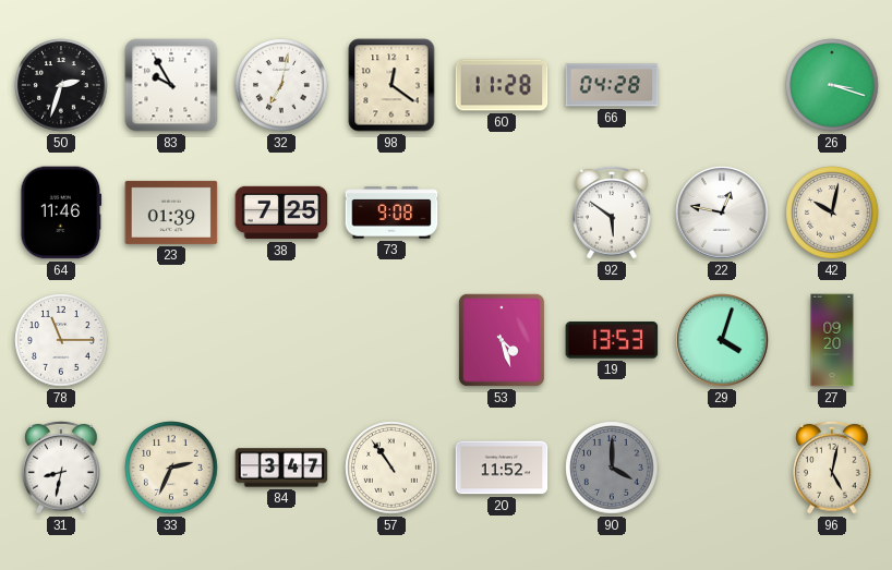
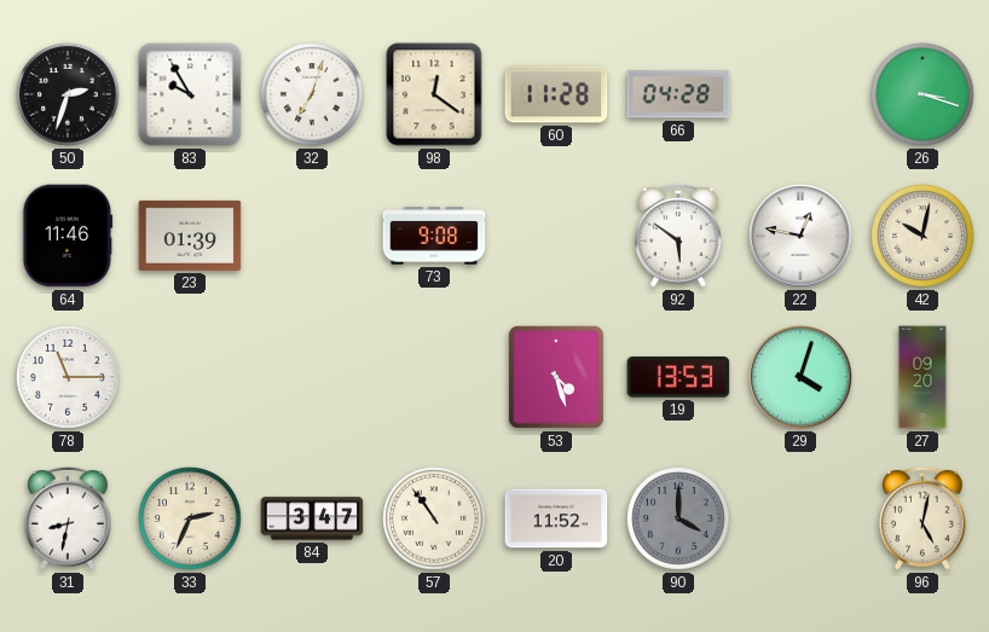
32: 7:02 -> 7:03 (312, 94)
38: 7:25 -> none (281, 213)
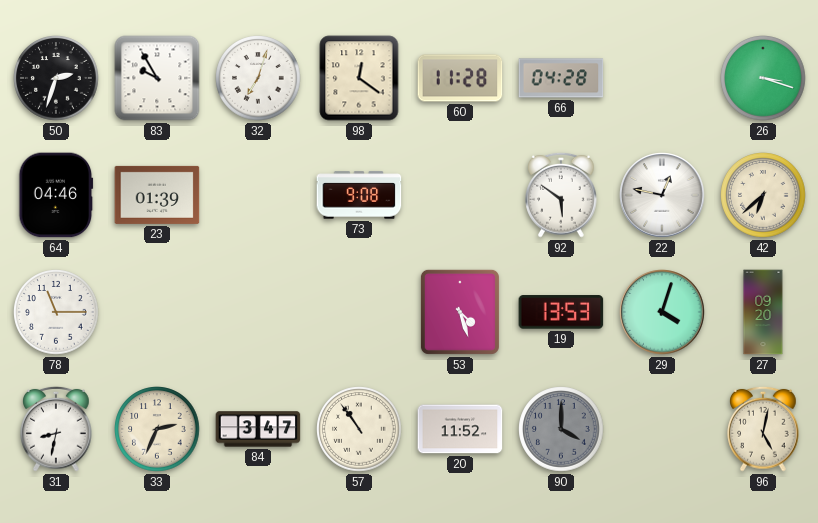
64: 11:46 -> 04:46 (56, 195)
42: 10:02 -> 6:38 (763, 195)
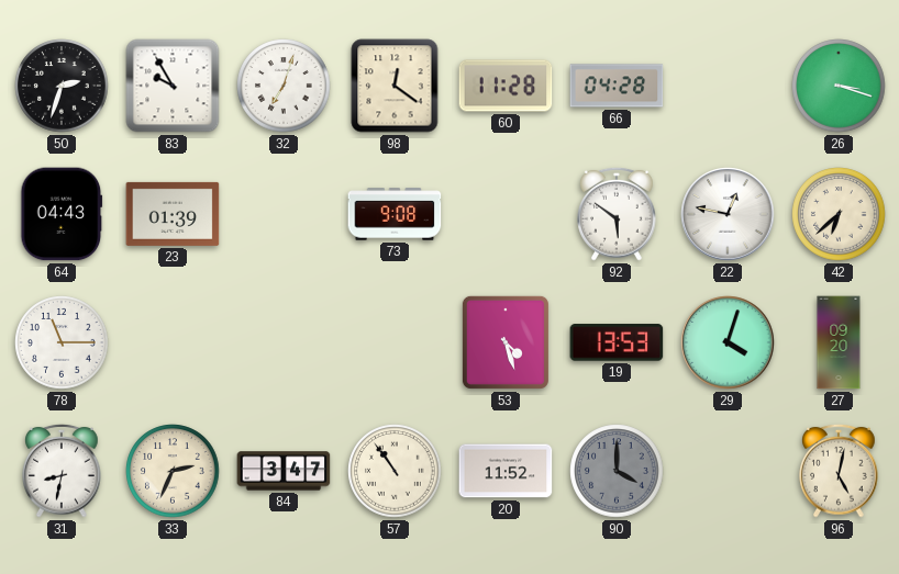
64: 04:46 -> 04:43 (62, 214)
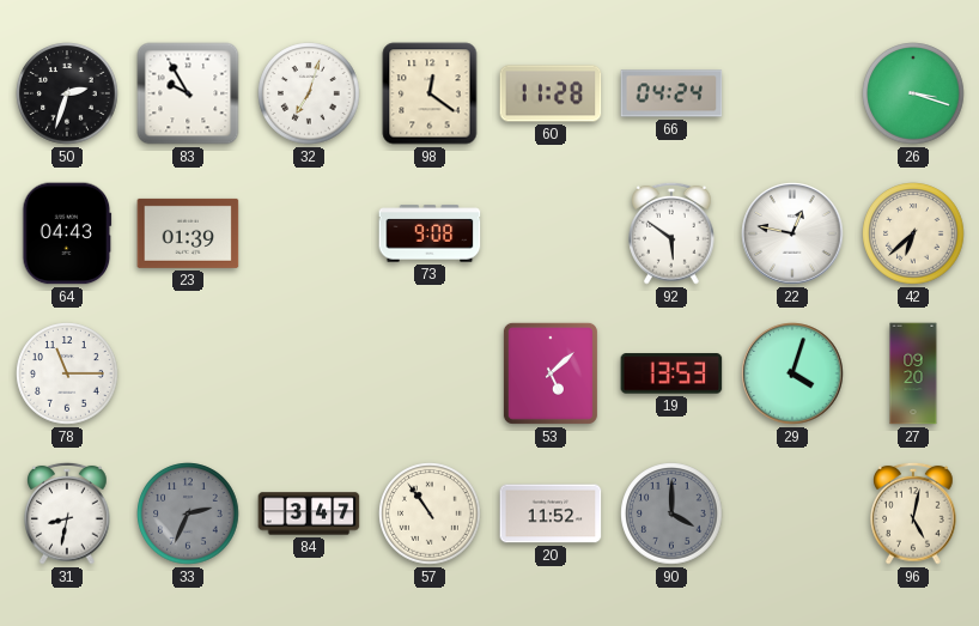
66: 04:28 -> 04:24 (671, 93)
53: 4:27 -> 5:08 (551, 373)
33 dial: cream -> grey (188, 513)
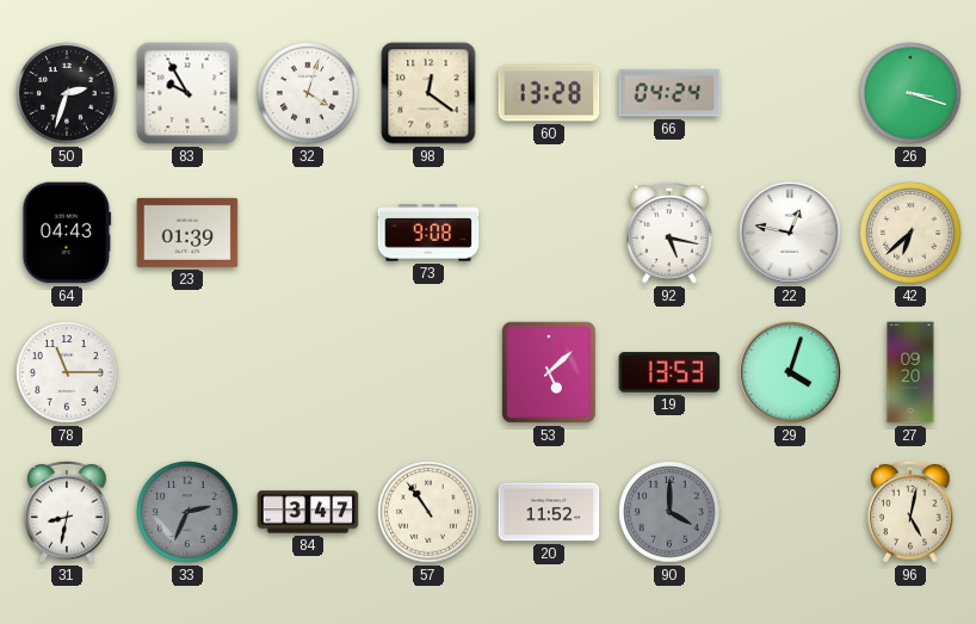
32: 7:03 -> 4:03 (308, 93)
60: 11:28 -> 13:28 (549, 93)
92: 5:51 -> 5:17 (669, 233)
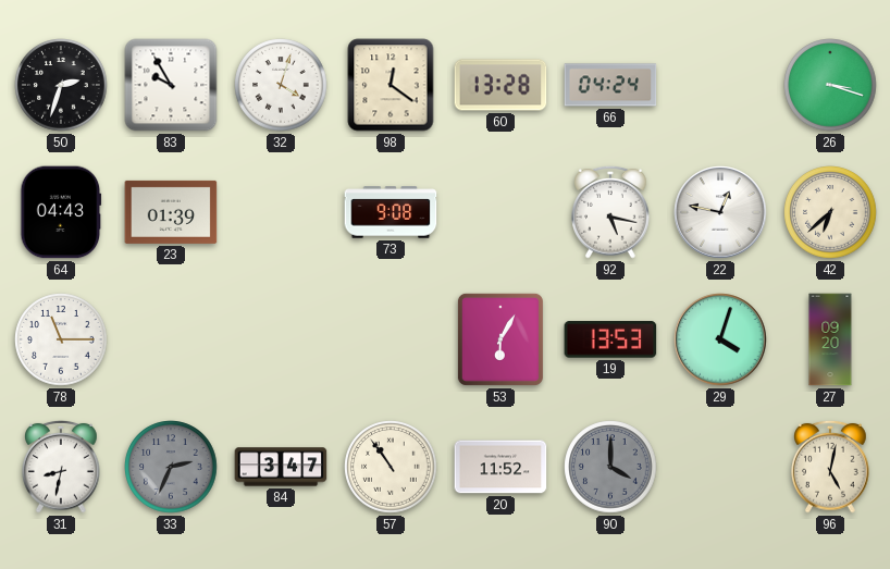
53: 5:08 -> 6:05 (500, 339)
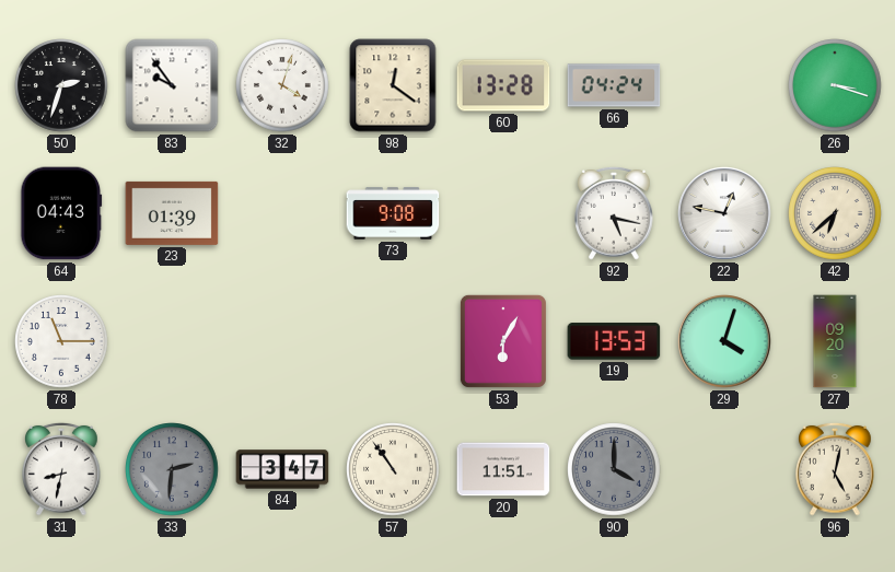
83: 9:55 -> 9:54 (172, 85)
33: 2:34 -> 2:31 (172, 469)
20: 11:52 -> 11:51 (503, 469)
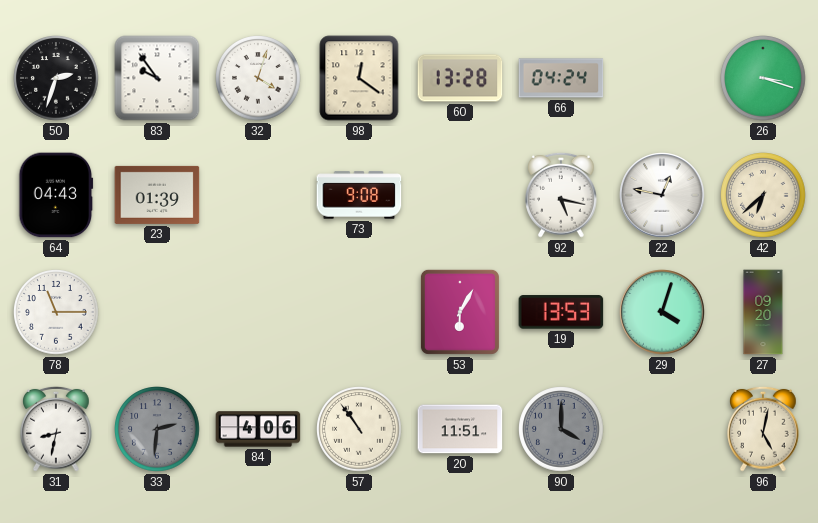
84: 3:47 -> 4:06 (258, 429)
